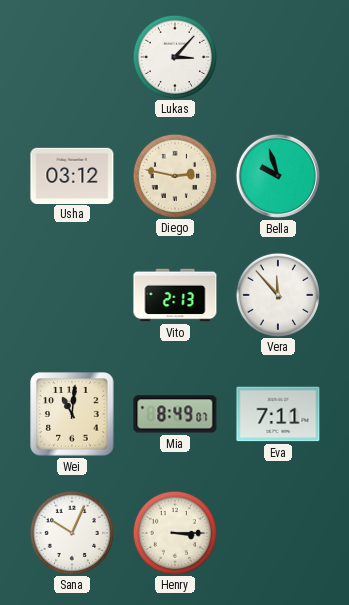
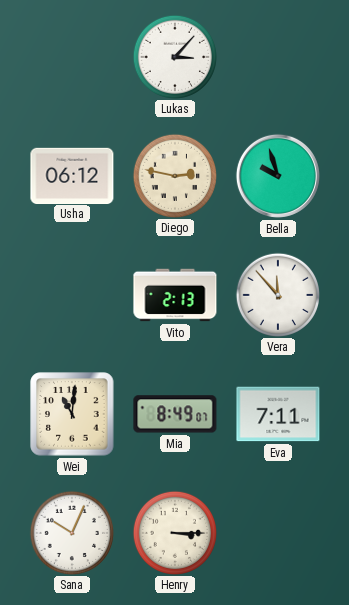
Usha: 03:12 -> 06:12 (72, 175)
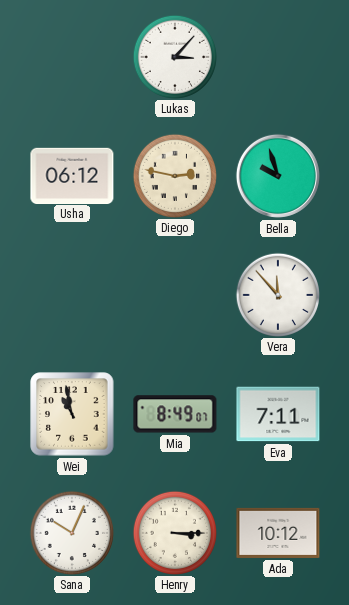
Vito: 2:13 -> none (175, 295)
Wei: 11:01 -> 10:58 (72, 414)
Ada: none -> 10:12 (278, 533)
